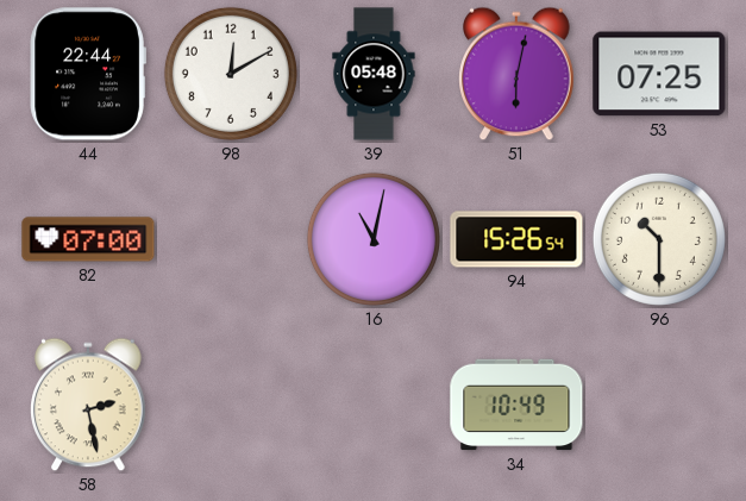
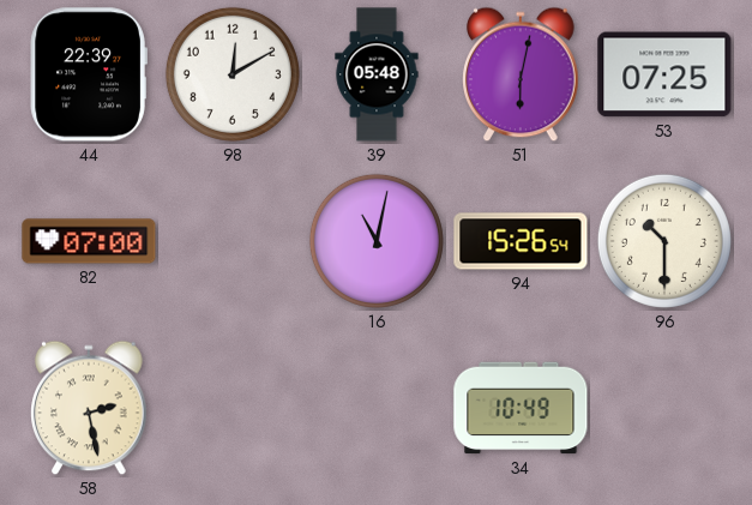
44: 22:44 -> 22:39 (89, 74)
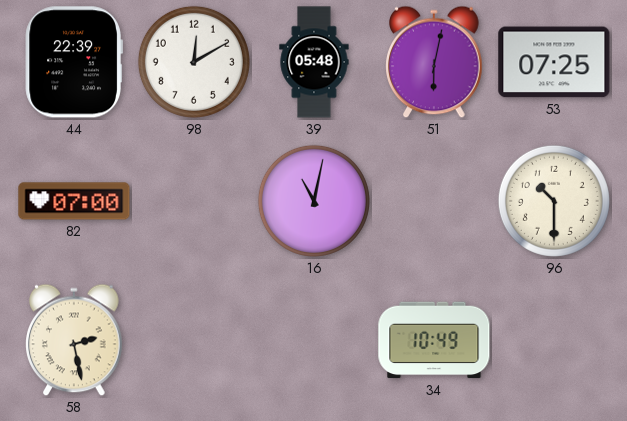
94: 15:26 -> none (521, 241)
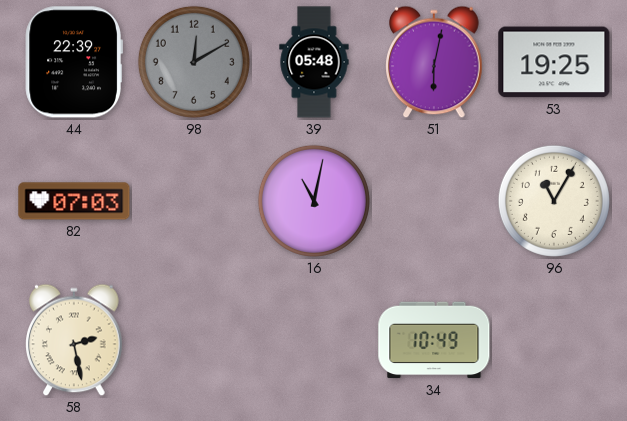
98 dial: white -> grey (194, 62)
53: 07:25 -> 19:25 (554, 62)
82: 07:00 -> 07:03 (74, 201)
96: 10:30 -> 11:05 (554, 201)
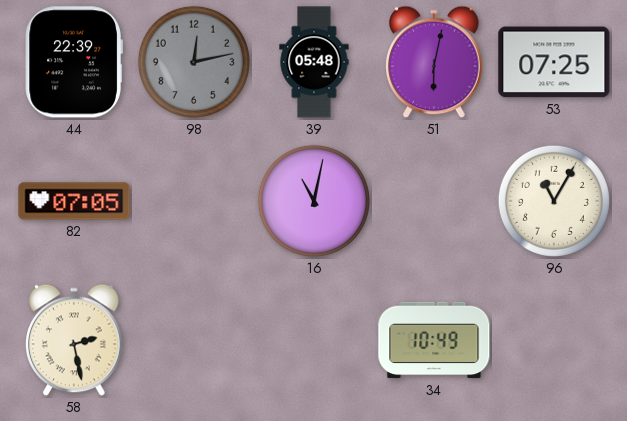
98: 12:10 -> 12:13 (194, 62)
53: 19:25 -> 07:25 (554, 62)
82: 07:03 -> 07:05 (74, 201)
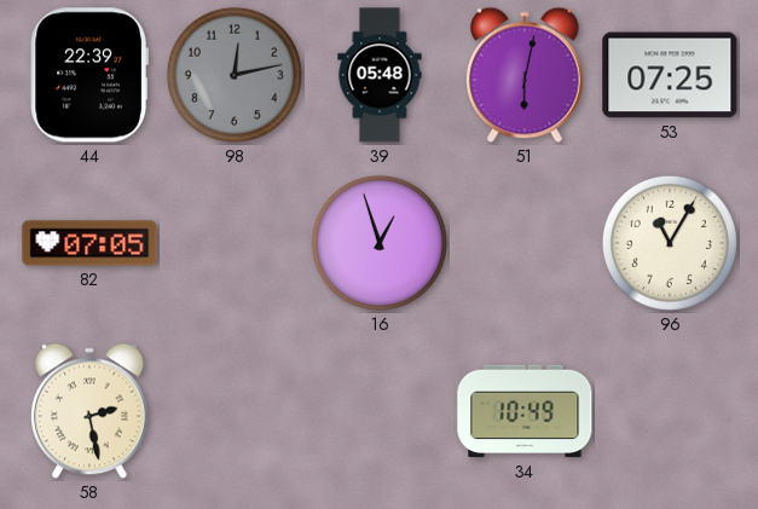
16: 11:02 -> 12:57 (380, 243)
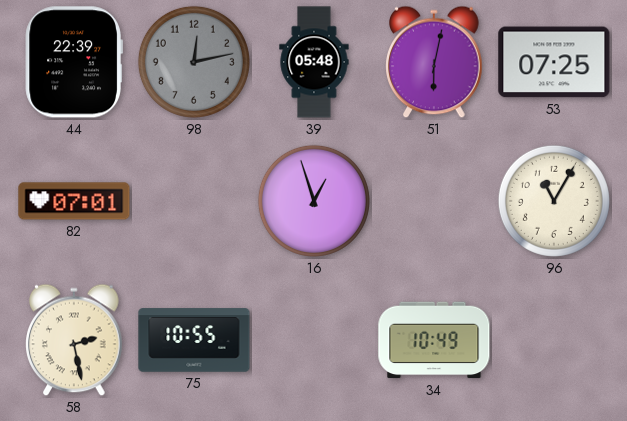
82: 07:05 -> 07:01 (74, 201)
75: none -> 10:55 (194, 340)
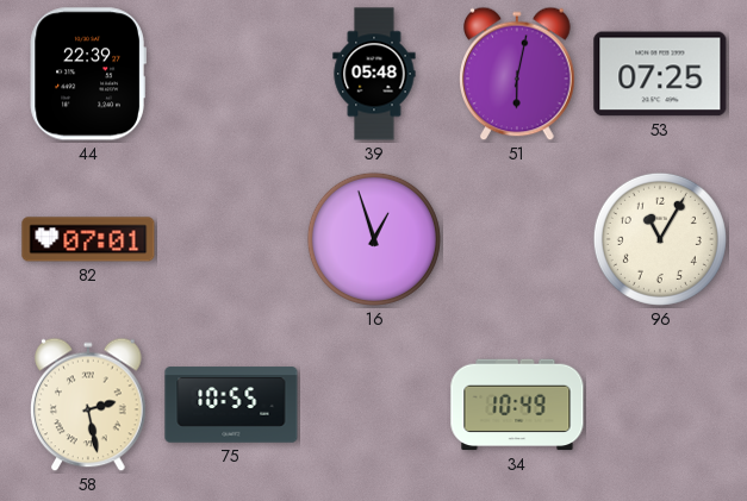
98: 12:13 -> none (194, 62)
